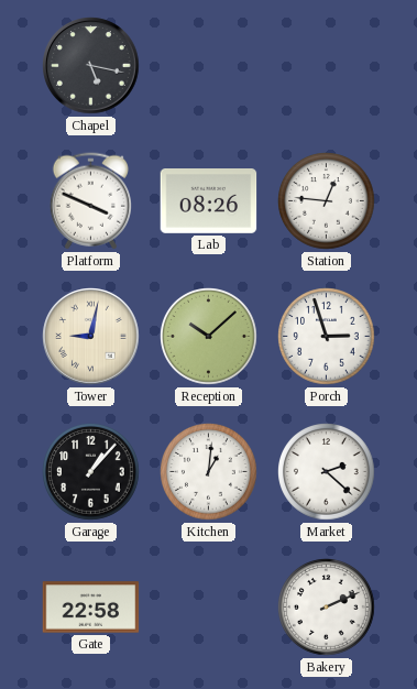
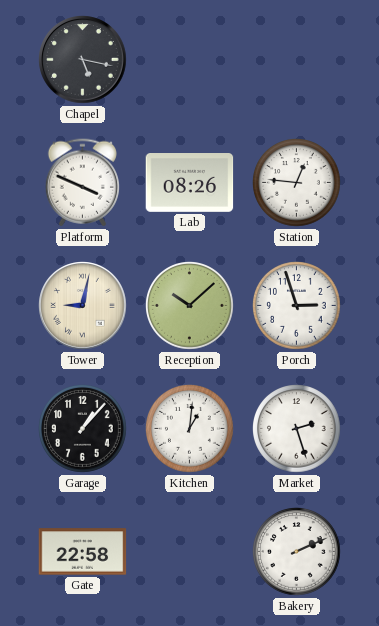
Market: 2:22 -> 2:27 (297, 429)
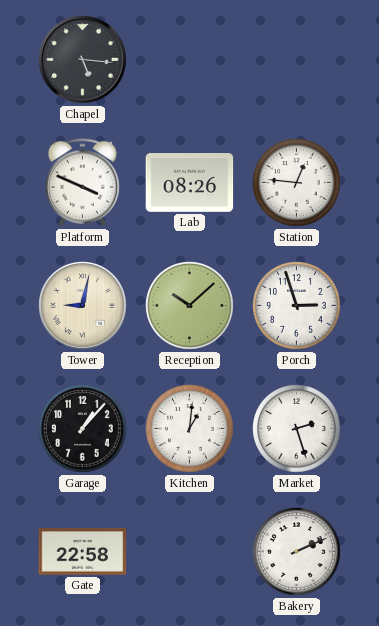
Chapel: 5:17 -> 5:16 (83, 60)
